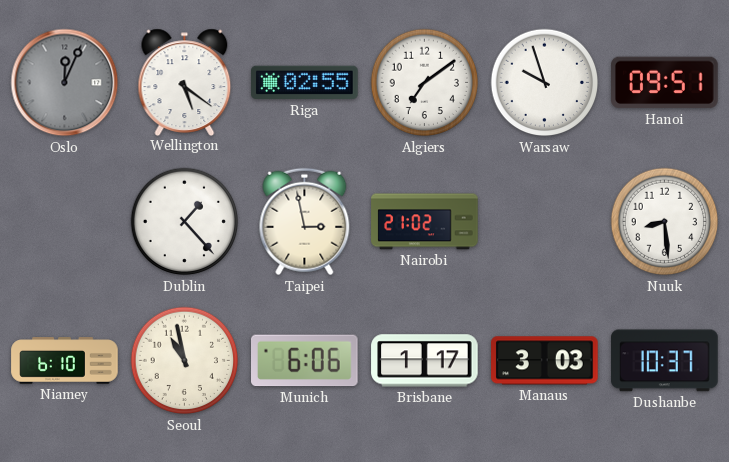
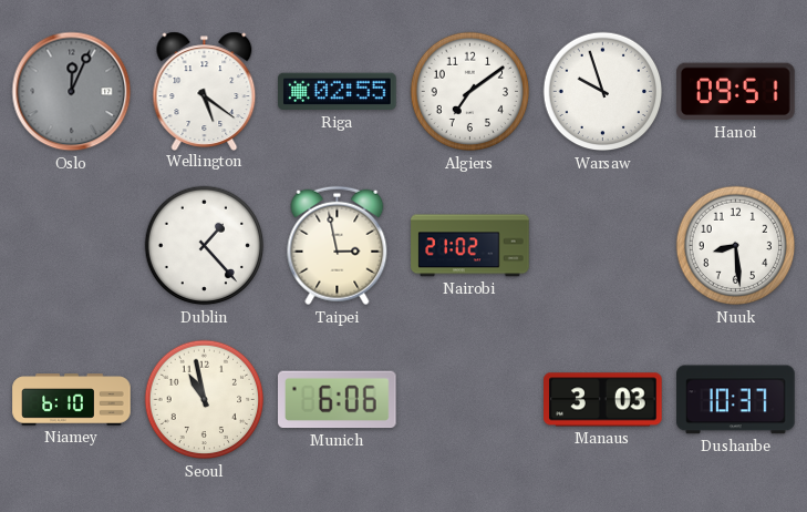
Brisbane: 1:17 -> none (425, 361)
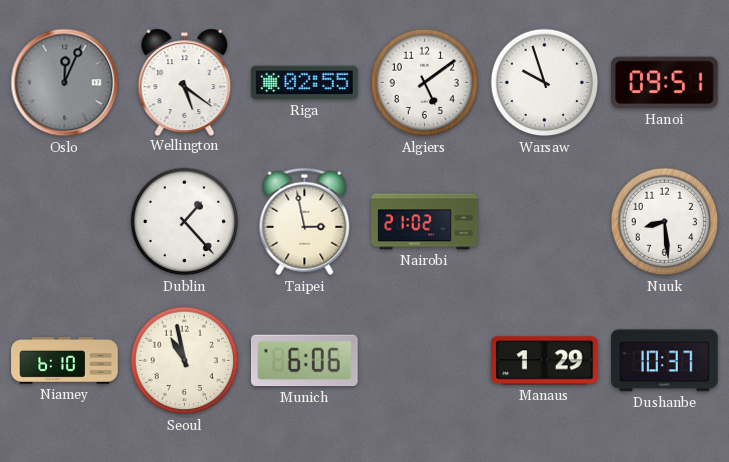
Algiers: 7:09 -> 5:09 (425, 83)
Manaus: 3:03 -> 1:29 (545, 361)
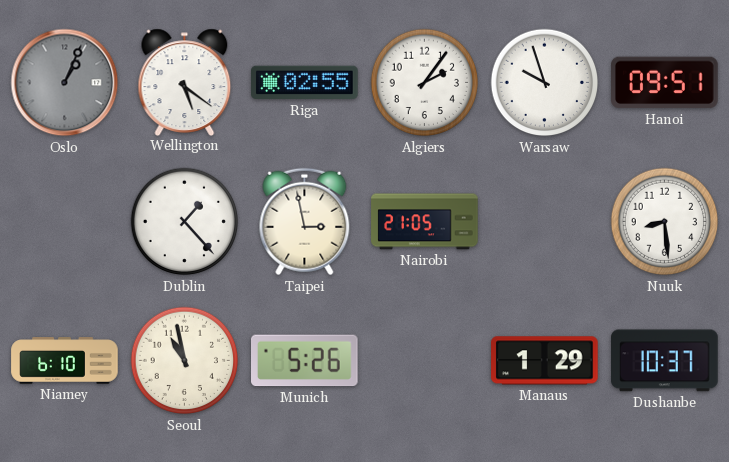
Oslo: 12:04 -> 1:04 (65, 83)
Algiers: 5:09 -> 2:06 (425, 83)
Nairobi: 21:02 -> 21:05 (425, 222)
Munich: 6:06 -> 5:26 (305, 361)
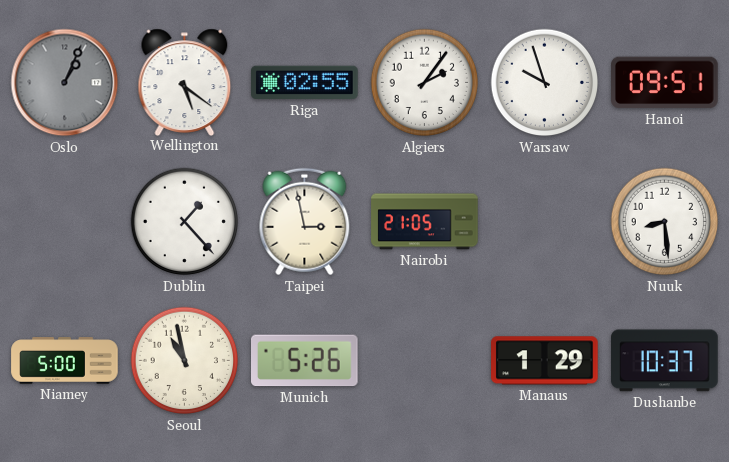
Niamey: 6:10 -> 5:00 (65, 361)
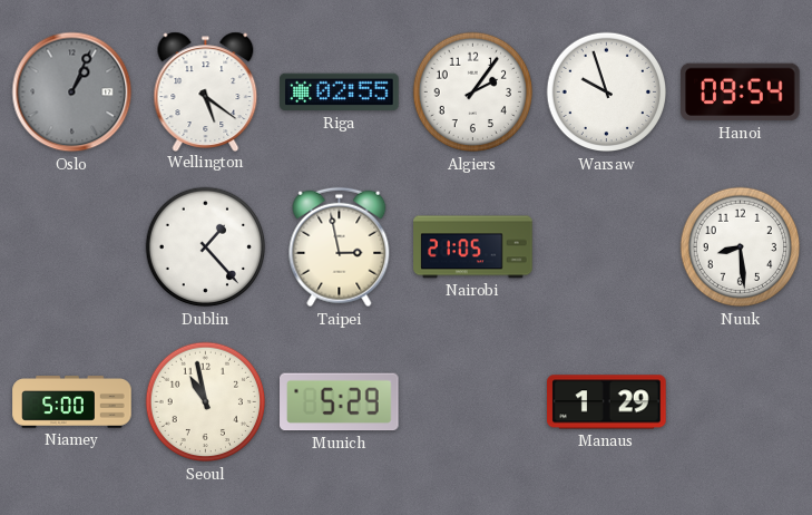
Hanoi: 09:51 -> 09:54 (741, 93)
Munich: 5:26 -> 5:29 (340, 402)
Dushanbe: 10:37 -> none (665, 361)
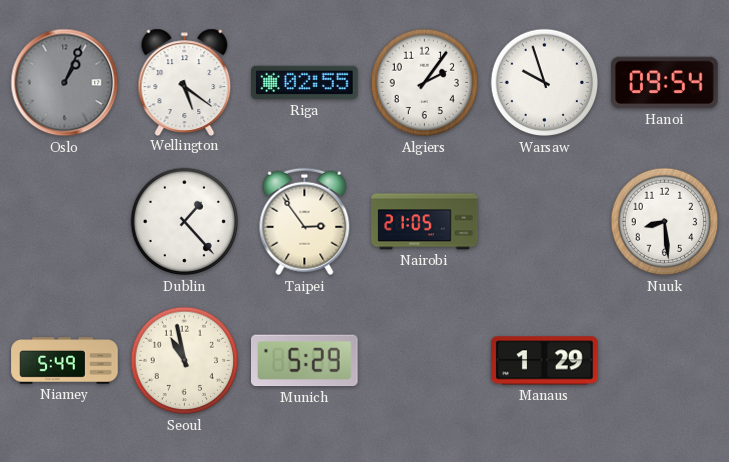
Taipei: 2:58 -> 2:54 (305, 222)
Niamey: 5:00 -> 5:49 (65, 361)
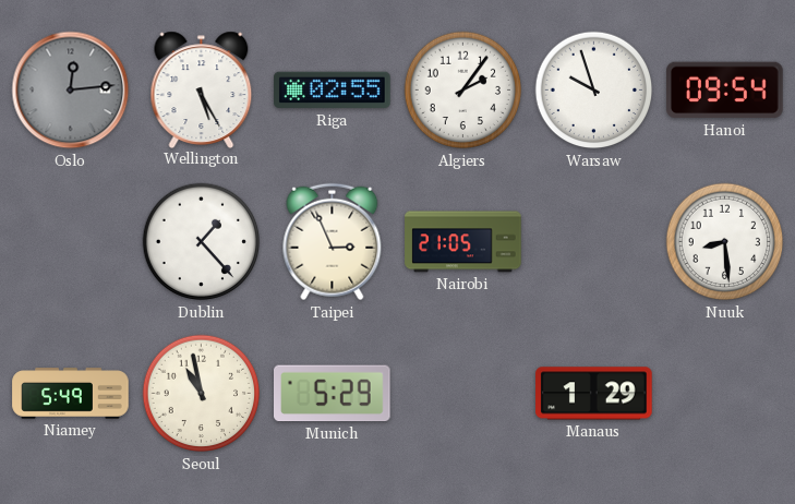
Oslo: 1:04 -> 12:14 (71, 91)
Wellington: 5:21 -> 5:25 (202, 89)
Taipei: 2:54 -> 2:56 (333, 242)
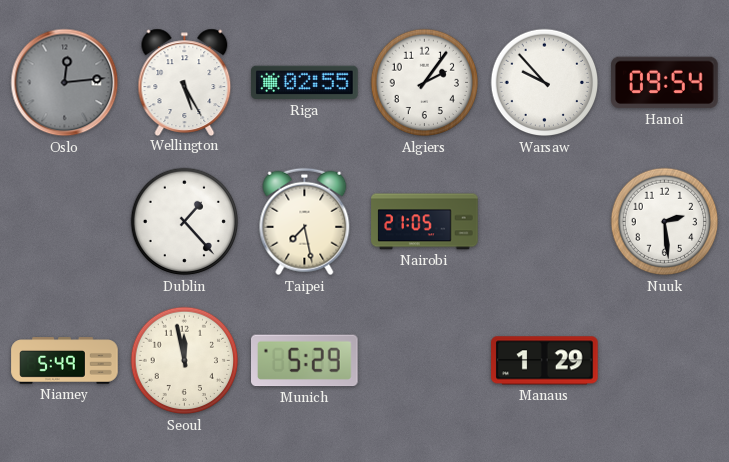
Warsaw: 9:57 -> 9:53 (545, 83)
Taipei: 2:56 -> 7:28 (305, 222)
Nuuk: 8:29 -> 2:29 (665, 222)
Seoul: 10:58 -> 11:58 (185, 361)
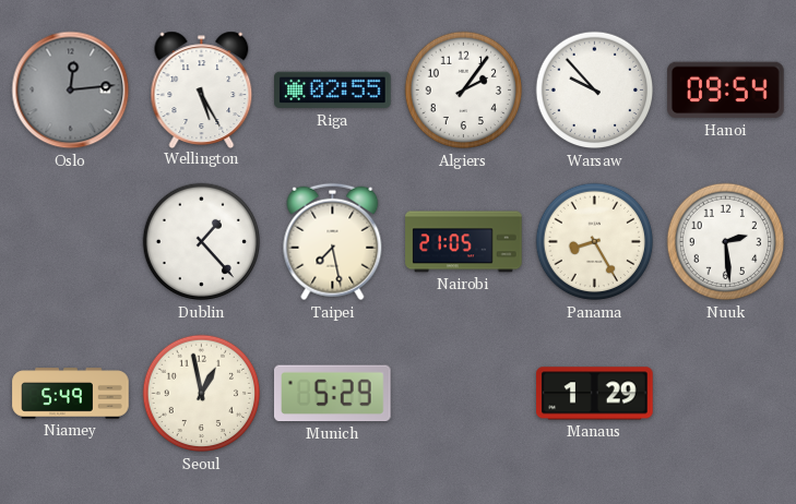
Panama: none -> 8:25 (595, 242)
Seoul: 11:58 -> 12:58 (202, 394)
